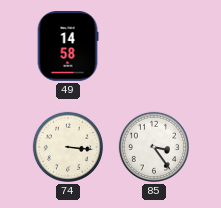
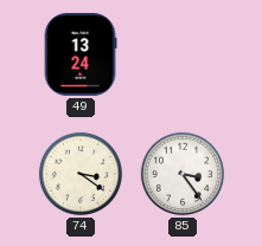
49: 14:58 -> 13:24 (81, 54)
74: 3:16 -> 3:21 (81, 174)
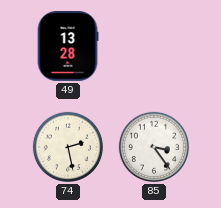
49: 13:24 -> 13:28 (68, 46)
74: 3:21 -> 2:28 (68, 147)
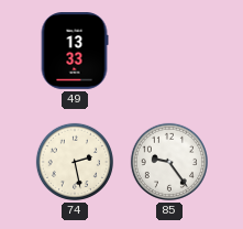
49: 13:28 -> 13:33 (75, 51)
85: 3:24 -> 9:24 (169, 162)
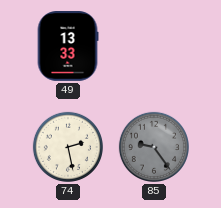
85 dial: white -> grey (154, 147)
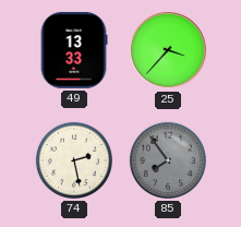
25: none -> 3:37 (168, 50)
85: 9:24 -> 7:54 (168, 160)
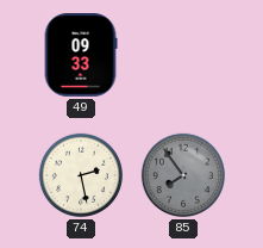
49: 13:33 -> 09:33 (81, 55)
25: 3:37 -> none (168, 50)
